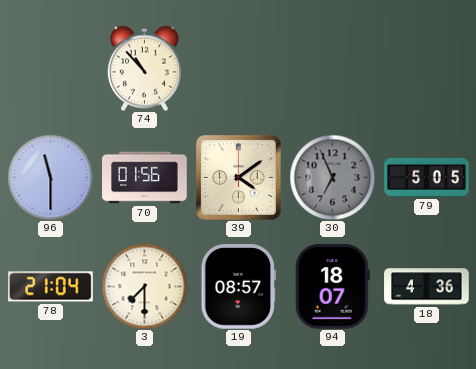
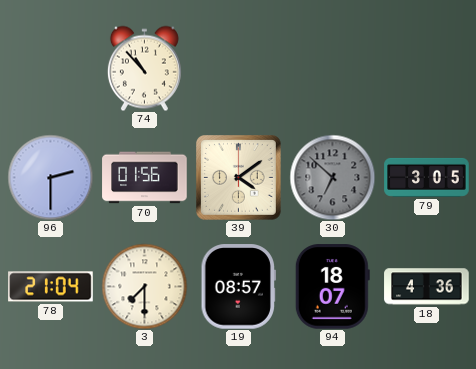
96: 11:30 -> 2:30 (50, 177)
30: 6:56 -> 6:52 (332, 177)
79: 5:05 -> 3:05 (427, 177)
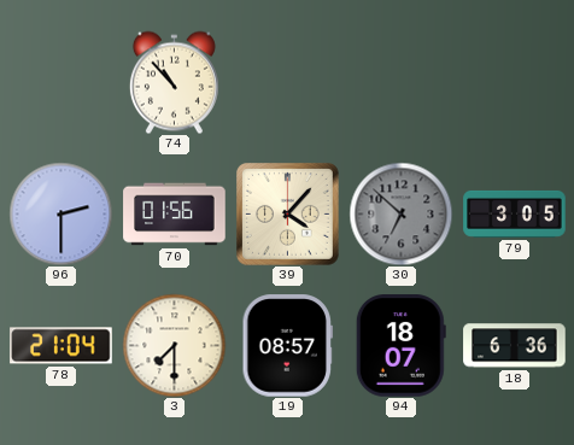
39: 4:09 -> 4:07 (288, 215)
18: 4:36 -> 6:36 (515, 346)
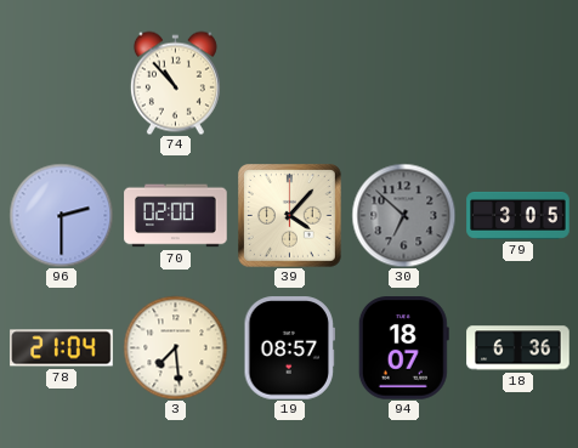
70: 01:56 -> 02:00 (176, 216)
3: 7:30 -> 7:29 (175, 347)
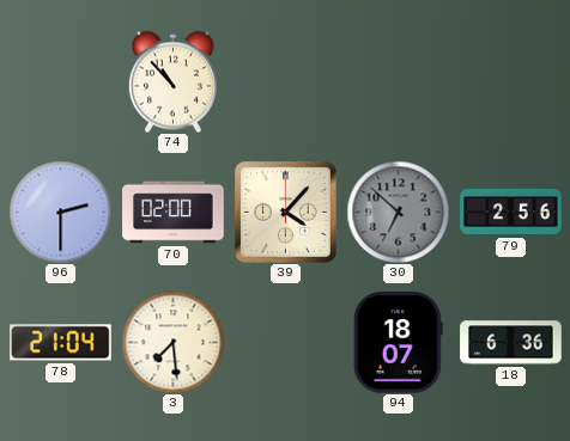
79: 3:05 -> 2:56 (511, 212)
19: 08:57 -> none (289, 348)
